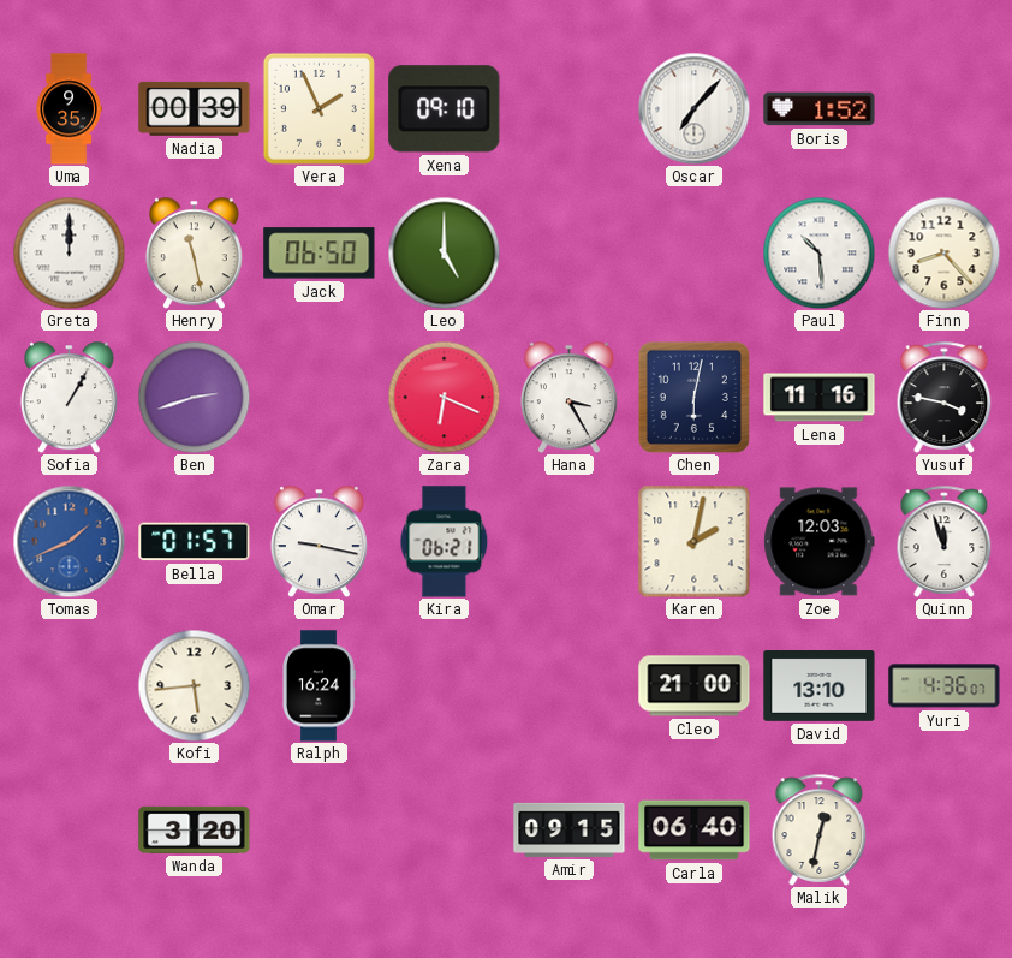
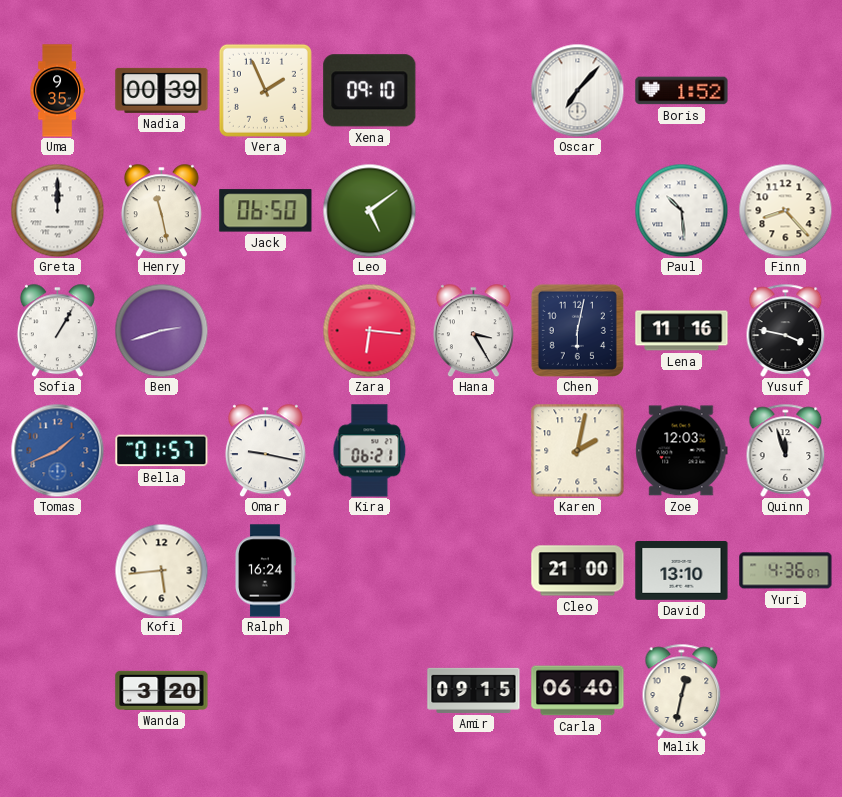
Leo: 5:00 -> 5:09 (369, 210)
Zara: 6:19 -> 6:16 (369, 330)
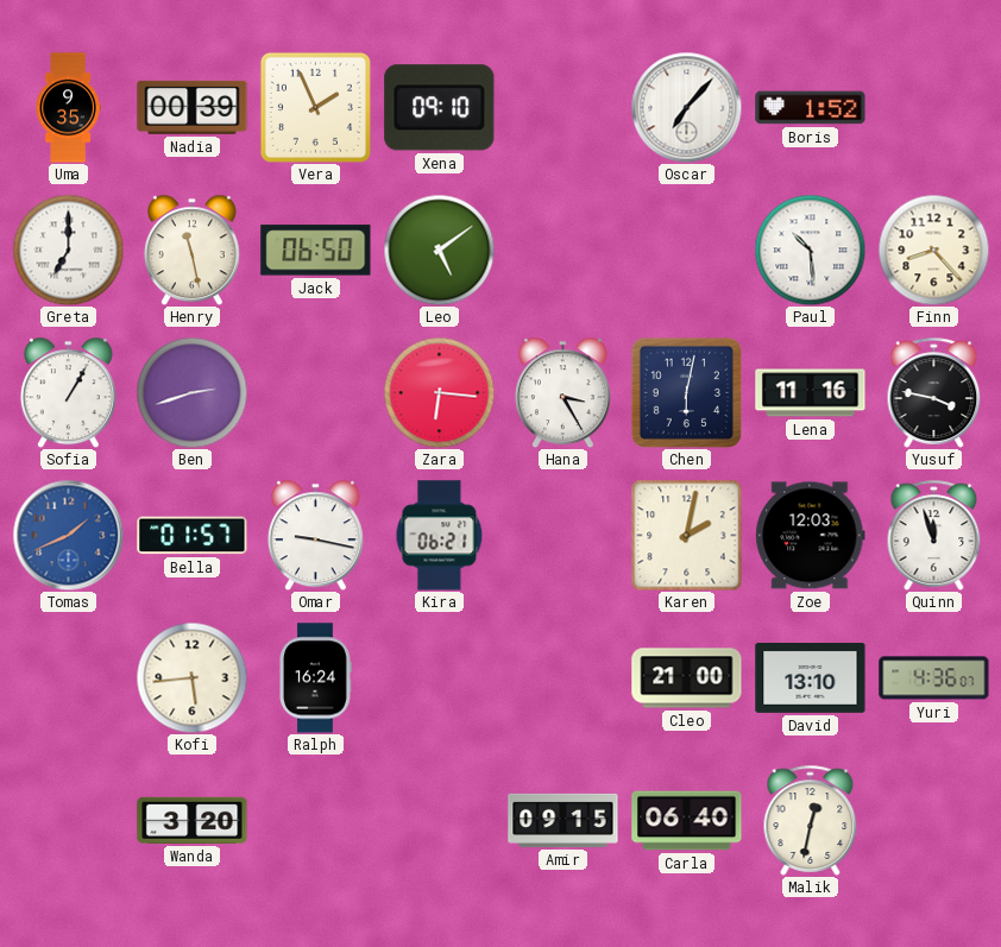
Greta: 12:00 -> 7:00 (68, 250)
